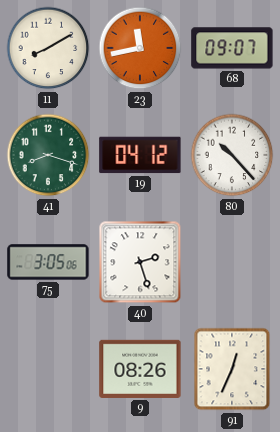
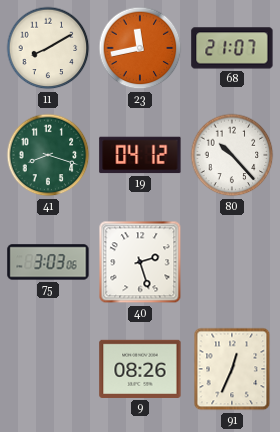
68: 09:07 -> 21:07 (232, 48)
75: 3:05 -> 3:03 (48, 262)
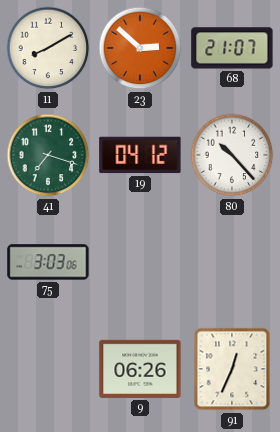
23: 11:43 -> 2:52 (140, 48)
41: 8:18 -> 7:18 (48, 155)
40: 2:27 -> none (140, 262)
9: 08:26 -> 06:26 (140, 369)
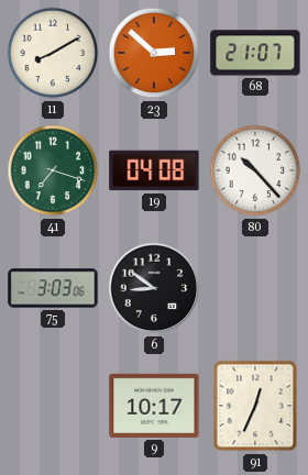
19: 04:12 -> 04:08 (154, 170)
6: none -> 8:51 (154, 288)
9: 06:26 -> 10:17 (154, 406)
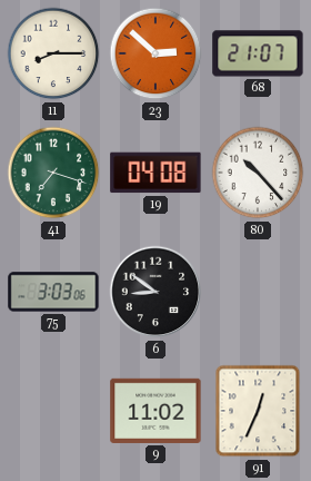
11: 8:10 -> 8:15 (53, 53)
9: 10:17 -> 11:02 (155, 411)
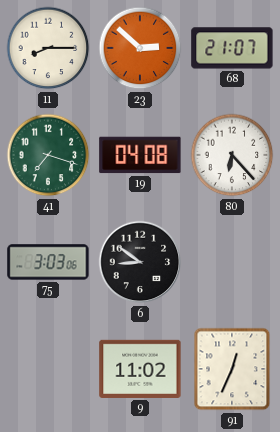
80: 10:23 -> 6:23 (232, 155)
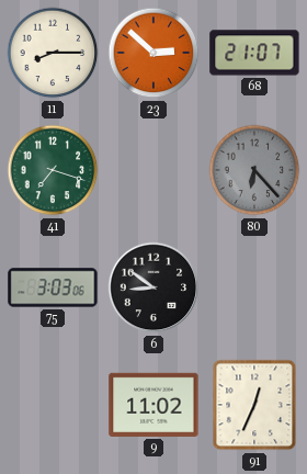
19: 04:08 -> none (140, 155)
80 dial: white -> grey (254, 170)
